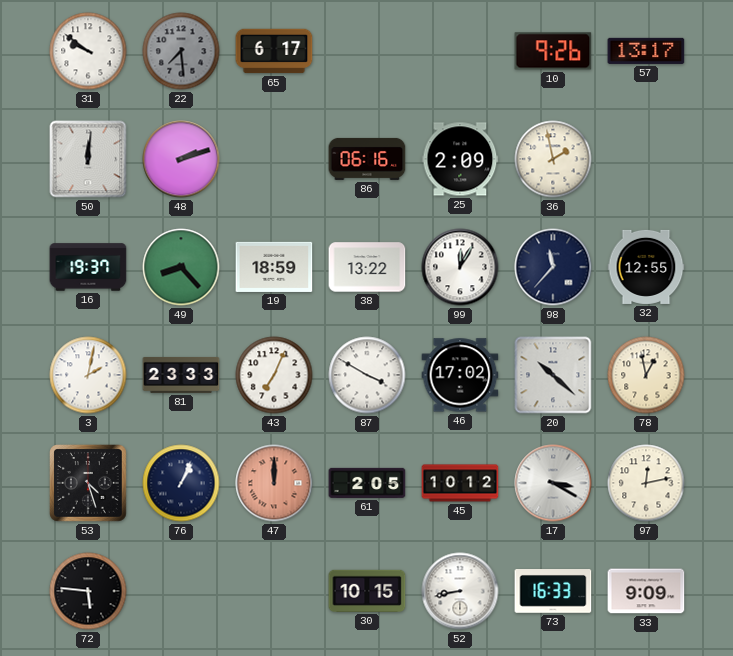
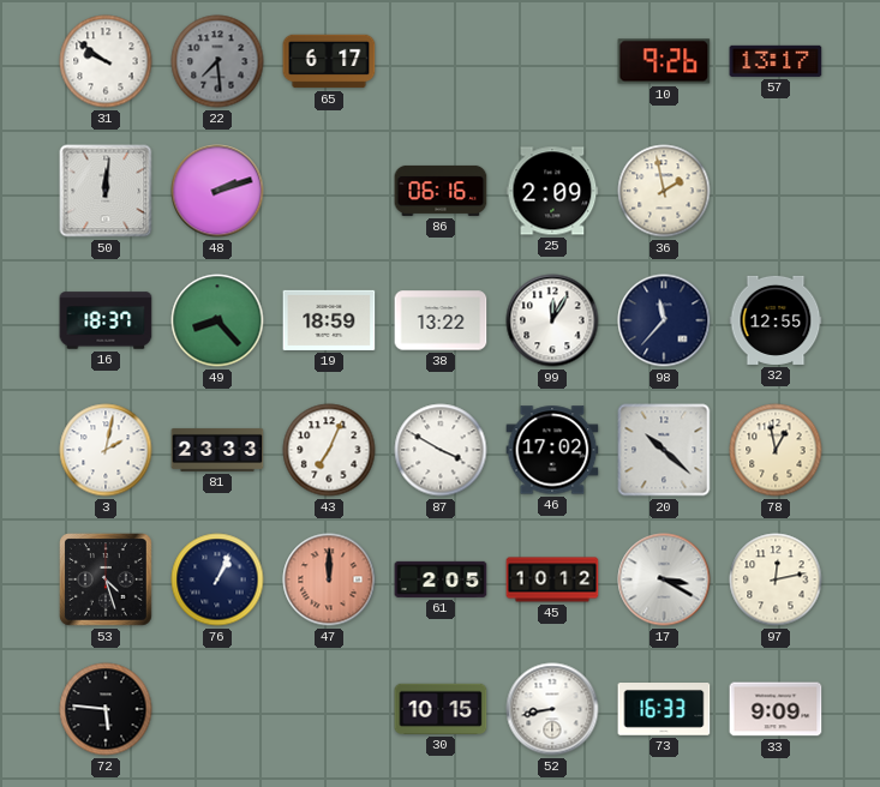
16: 19:37 -> 18:37 (106, 320)
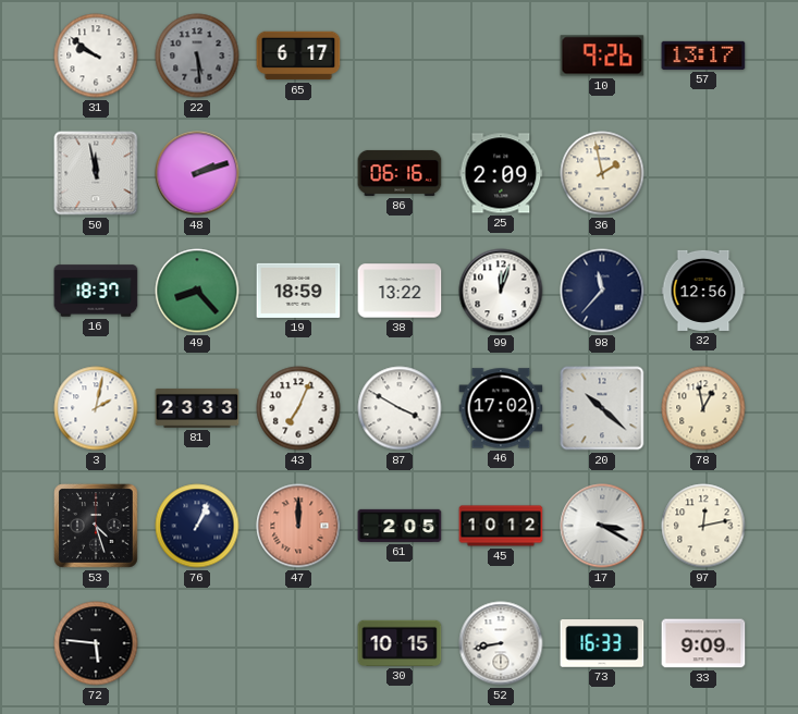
22: 7:29 -> 5:29 (197, 56)
50: 12:01 -> 11:58 (96, 173)
99: 12:05 -> 12:03 (501, 291)
32: 12:55 -> 12:56 (703, 291)
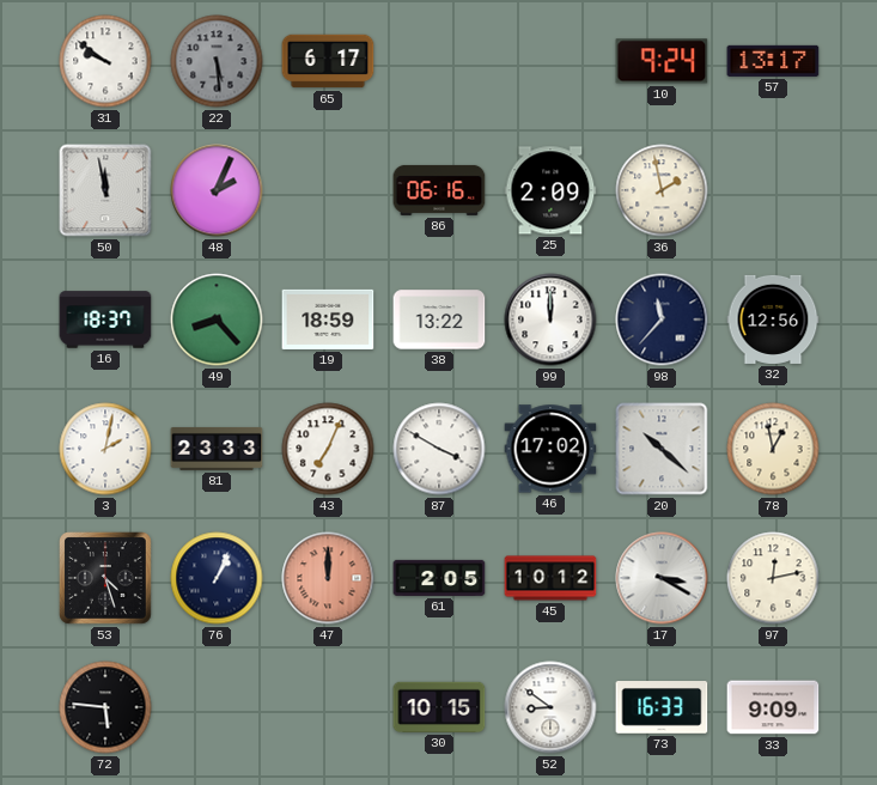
10: 9:26 -> 9:24 (662, 61)
48: 2:12 -> 2:04 (217, 190)
99: 12:03 -> 12:00 (550, 320)
52: 8:43 -> 8:51 (550, 707)
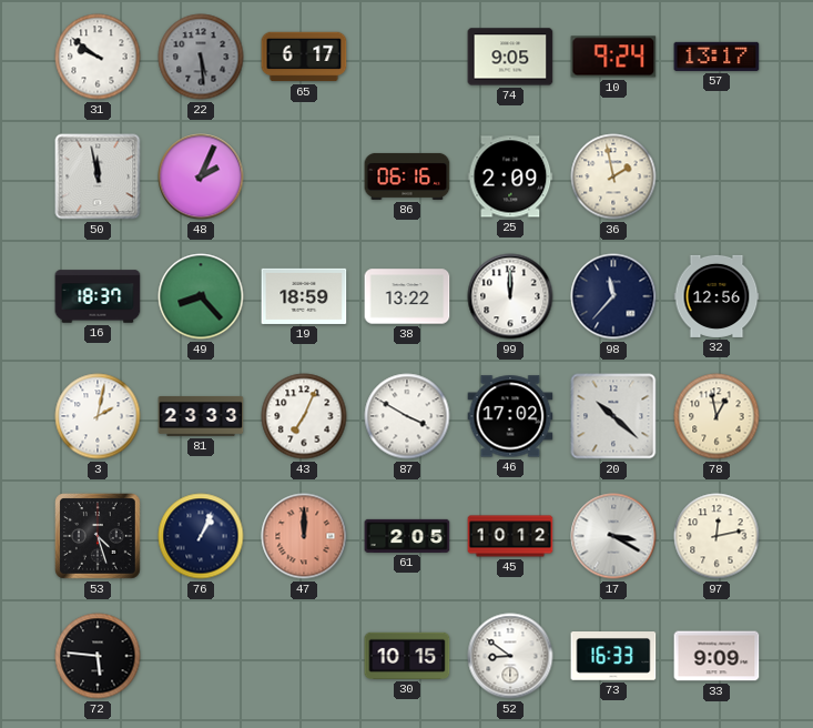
74: none -> 9:05 (510, 57)
